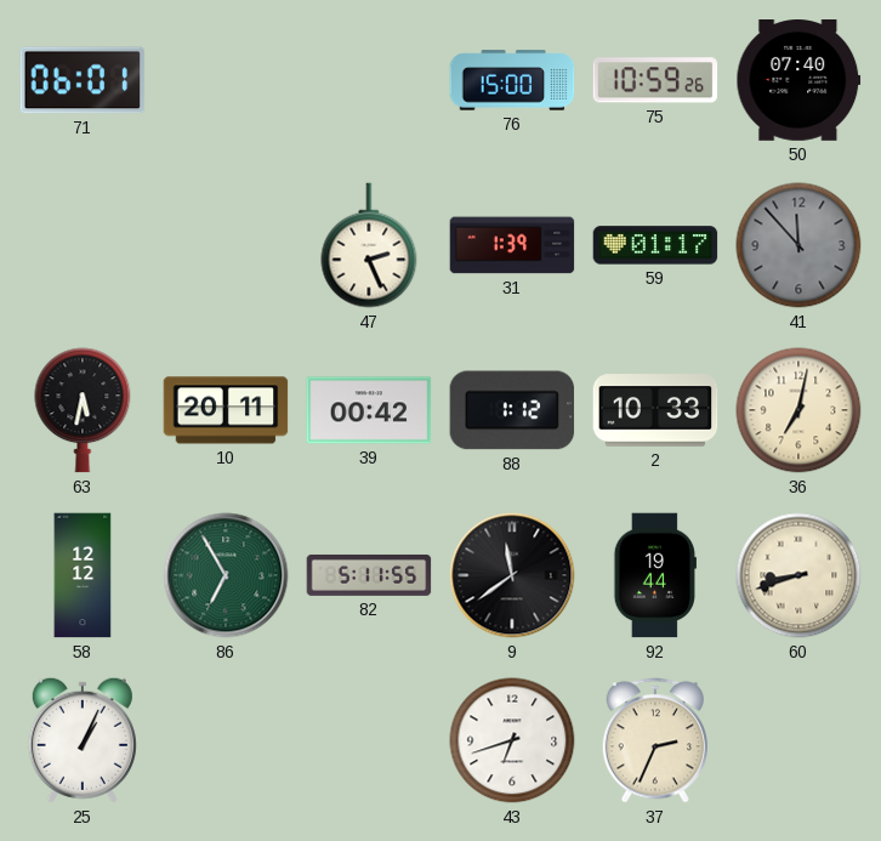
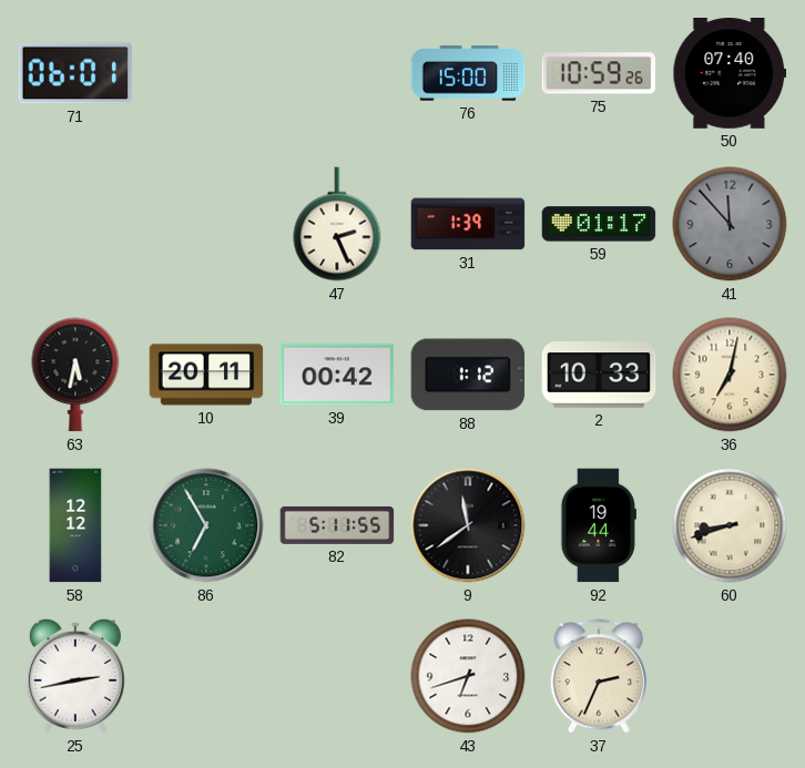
25: 1:04 -> 2:43 (75, 676)
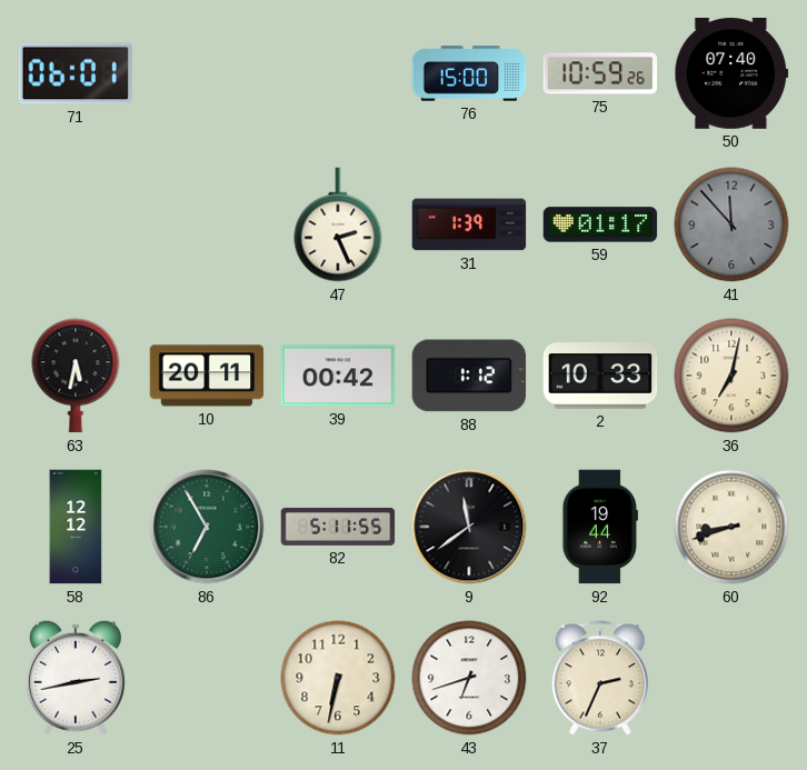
11: none -> 6:32 (338, 678)
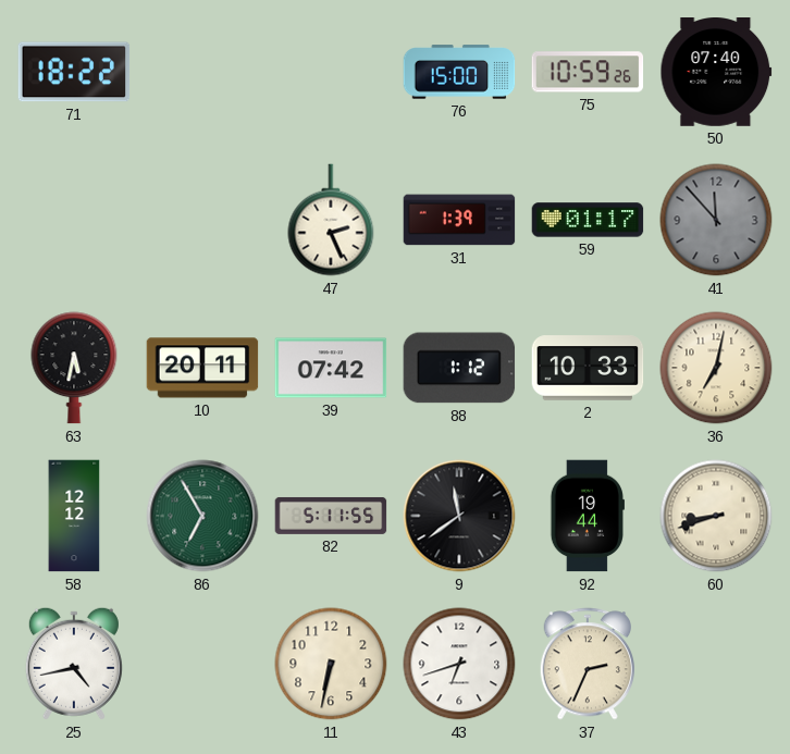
71: 06:01 -> 18:22 (74, 72)
39: 00:42 -> 07:42 (331, 368)
25: 2:43 -> 4:43 (74, 664)
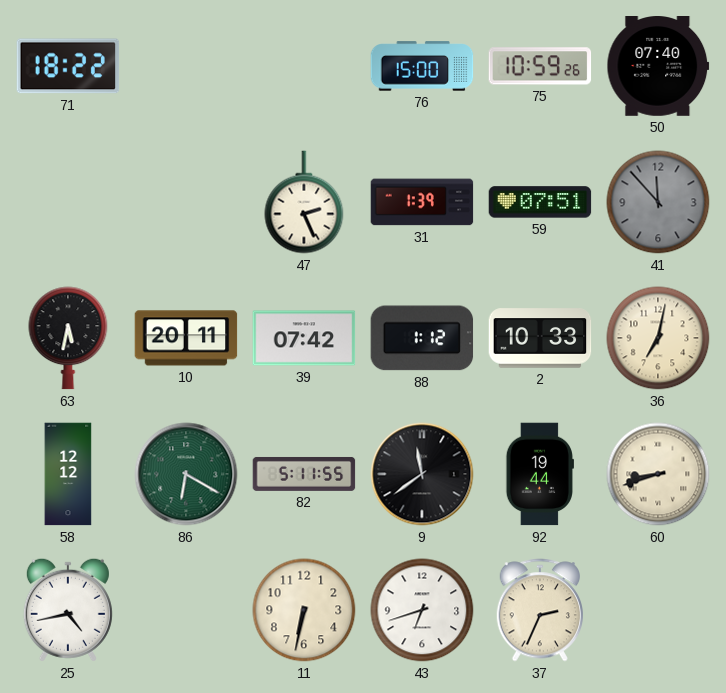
59: 01:17 -> 07:51 (540, 202)
86: 6:55 -> 6:20 (186, 474)
